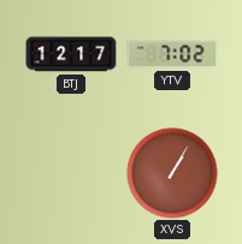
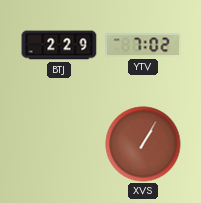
BTJ: 12:17 -> 2:29 (59, 45)
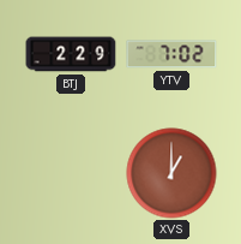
XVS: 1:05 -> 1:00 (171, 173)
